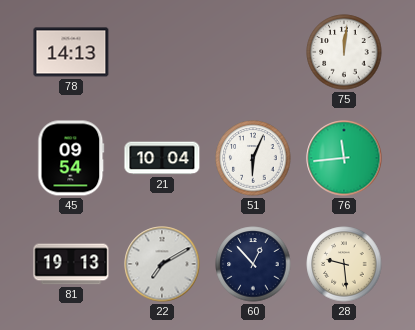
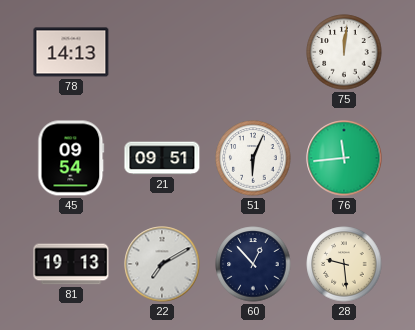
21: 10:04 -> 09:51 (162, 158)
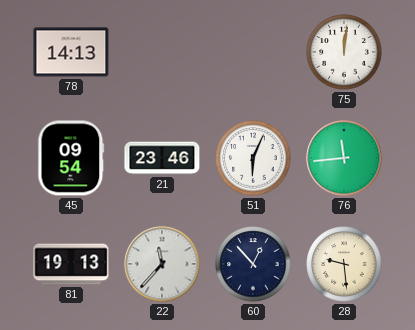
21: 09:51 -> 23:46 (162, 158)
22: 7:10 -> 11:37 (162, 264)
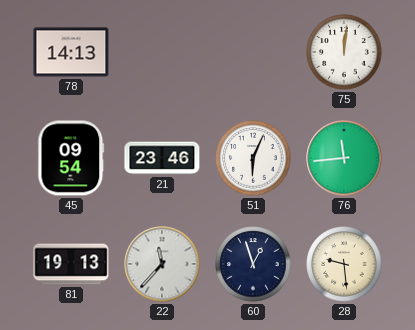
60: 12:53 -> 12:57 (253, 264)
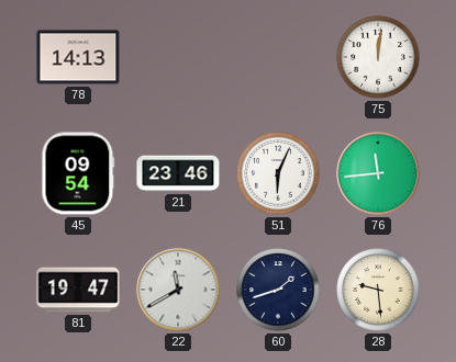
81: 19:13 -> 19:47 (78, 290)
22: 11:37 -> 11:40 (178, 290)
60: 12:57 -> 1:42 (278, 290)
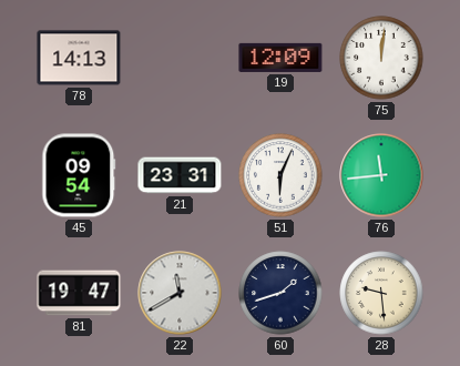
19: none -> 12:09 (280, 58)
21: 23:46 -> 23:31 (180, 175)
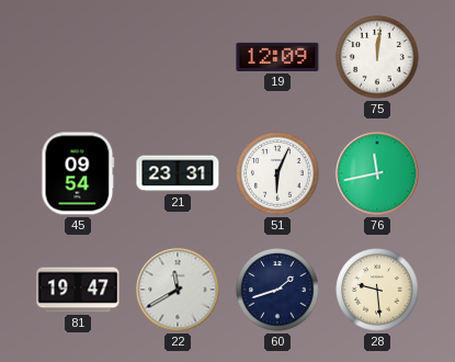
78: 14:13 -> none (79, 58)
76: 11:44 -> 11:43 (377, 173)
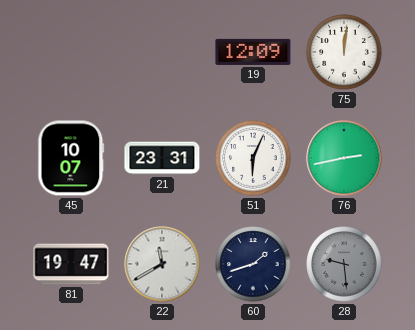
45: 09:54 -> 10:07 (71, 158)
76: 11:43 -> 2:43 (344, 158)
28 dial: cream -> grey (344, 264)
